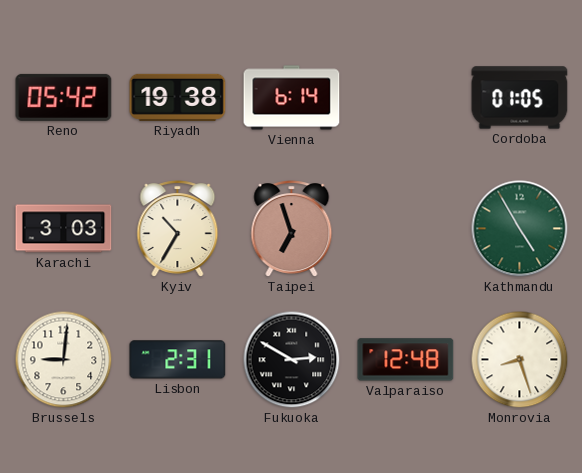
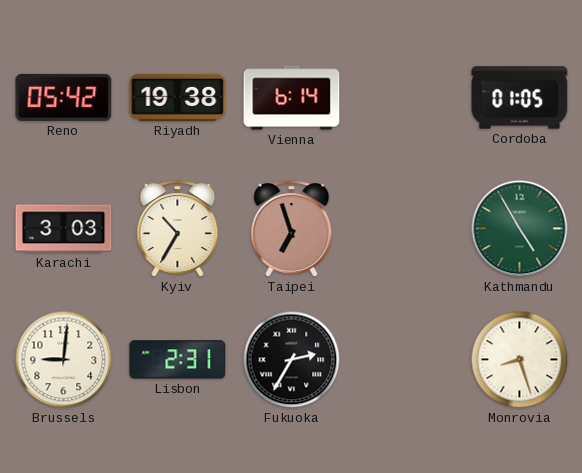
Fukuoka: 2:50 -> 2:35 (292, 360)
Valparaiso: 12:48 -> none (406, 360)
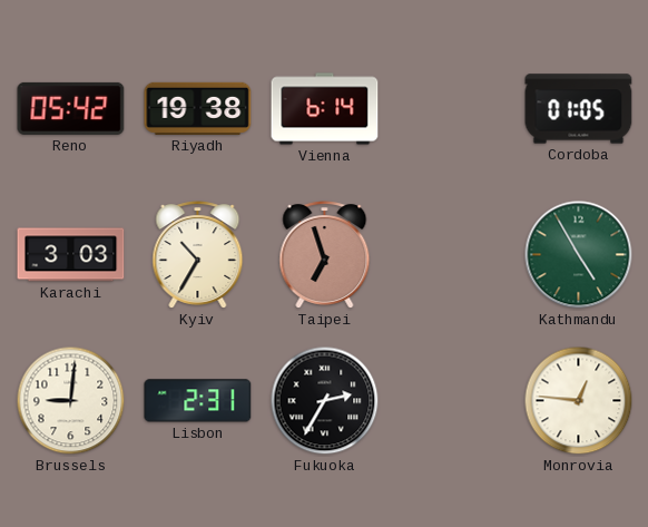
Monrovia: 8:27 -> 12:46 (579, 401)
